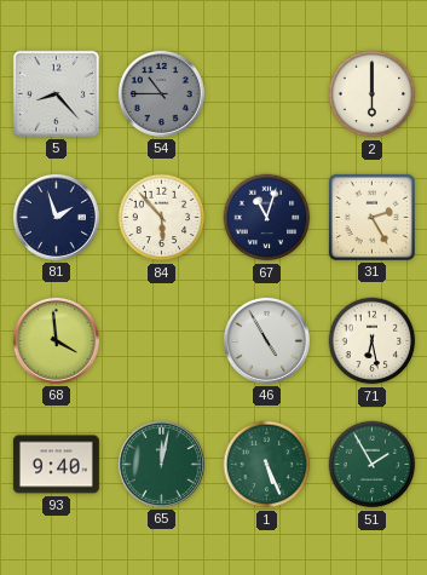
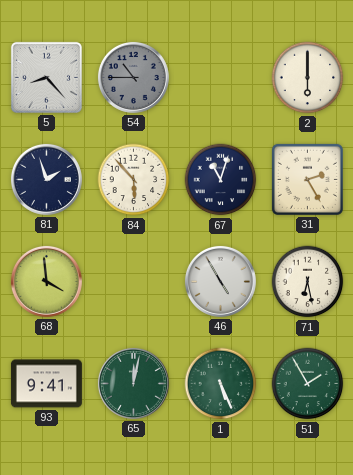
93: 9:40 -> 9:41 (46, 384)
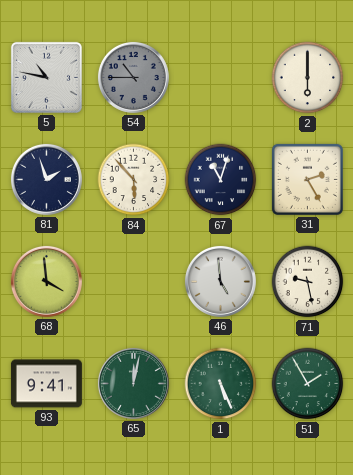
5: 8:23 -> 10:47 (46, 77)
46: 4:55 -> 4:59 (220, 281)
71: 6:28 -> 9:28 (308, 282)
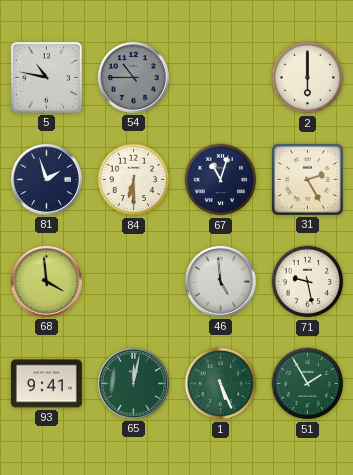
84: 5:53 -> 6:30 (134, 180)
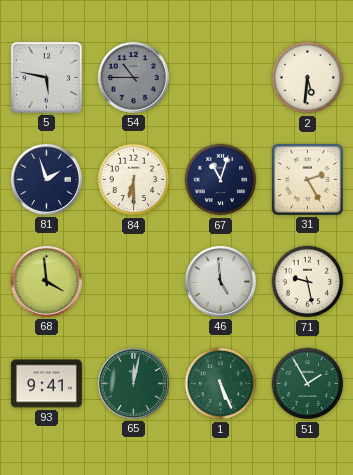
5: 10:47 -> 5:47 (46, 77)
2: 6:00 -> 5:31 (308, 78)
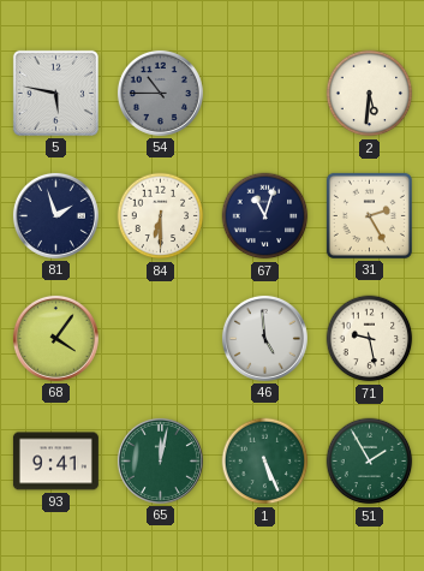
68: 3:59 -> 4:06 (55, 338)
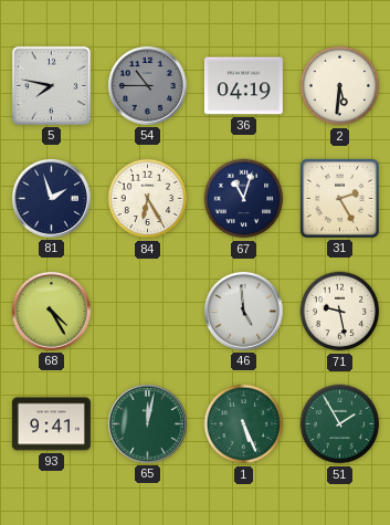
5: 5:47 -> 7:47 (51, 85)
36: none -> 04:19 (243, 86)
84: 6:30 -> 6:25 (148, 199)
68: 4:06 -> 4:25 (51, 311)
